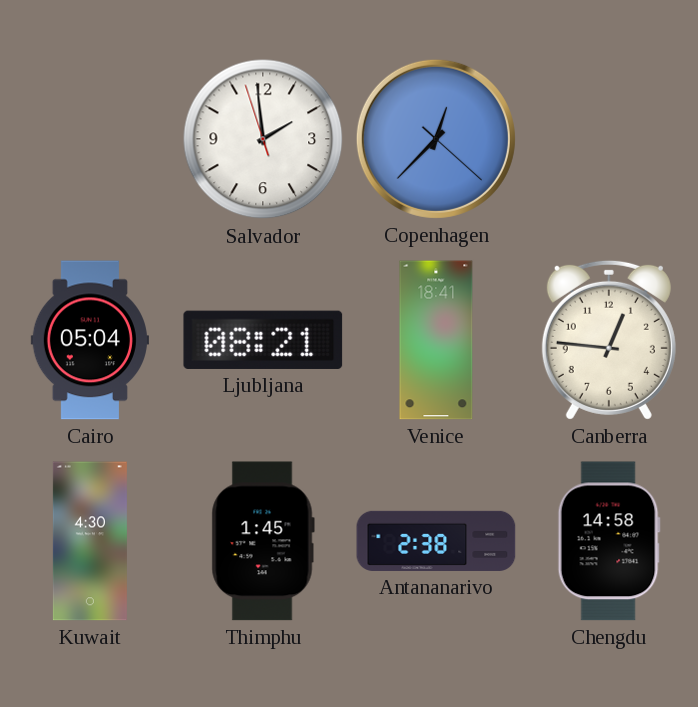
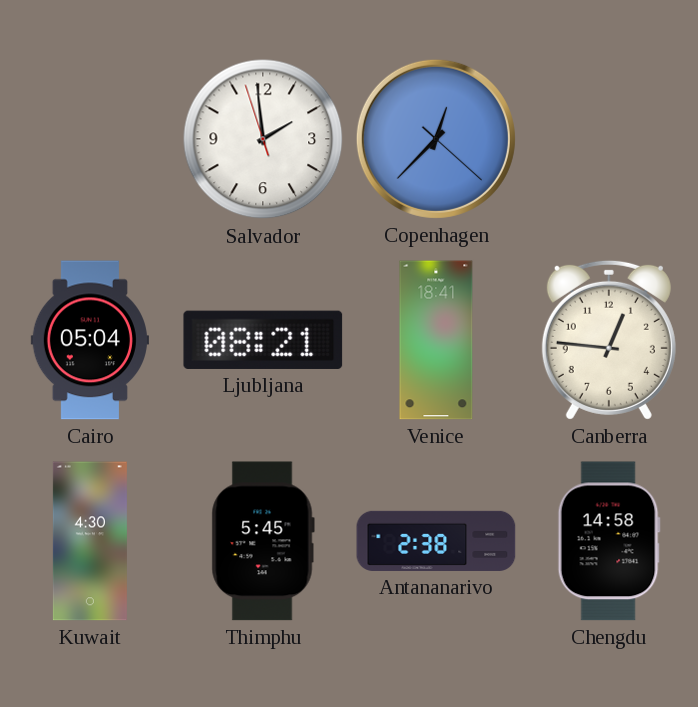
Thimphu: 1:45 -> 5:45 (263, 541)
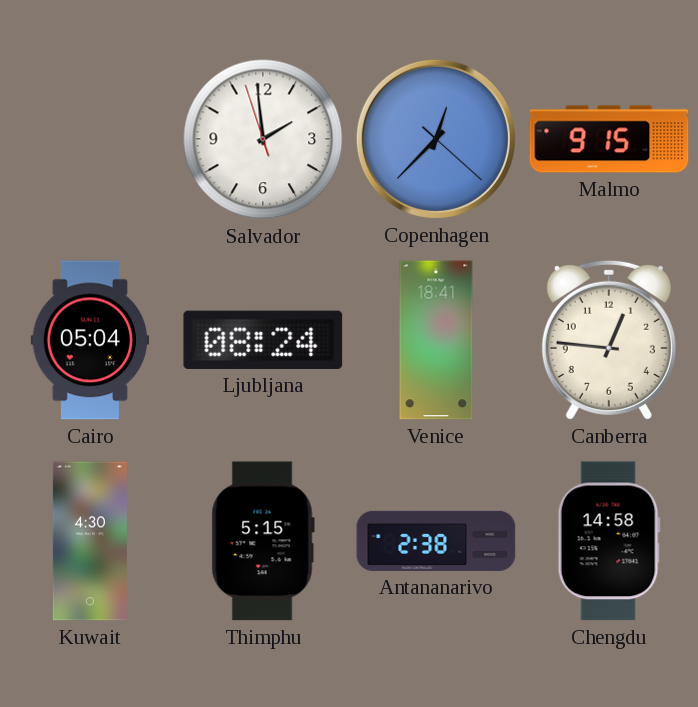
Malmo: none -> 9:15 (609, 139)
Ljubljana: 08:21 -> 08:24 (263, 340)
Thimphu: 5:45 -> 5:15 (263, 541)
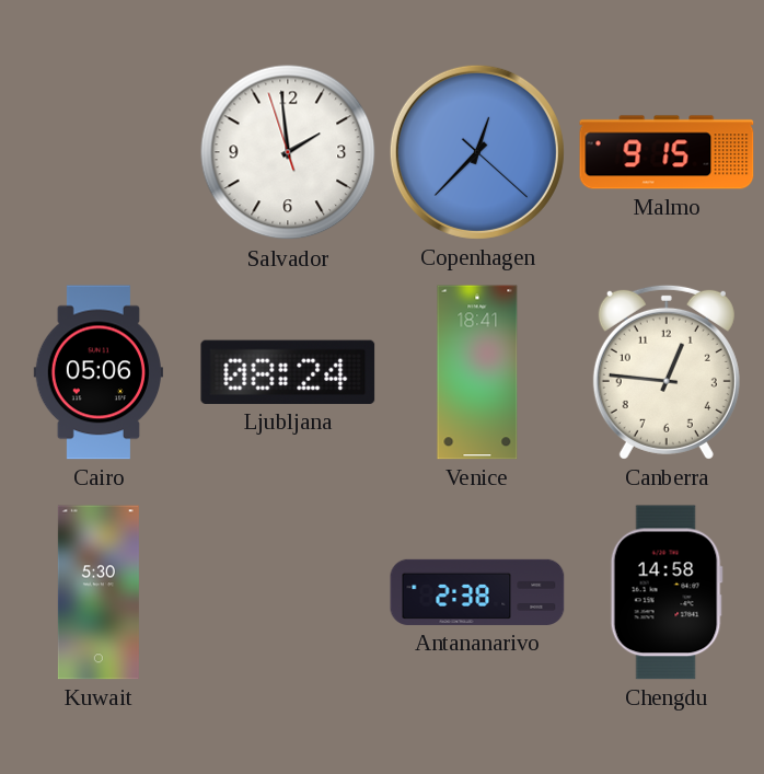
Cairo: 05:04 -> 05:06 (99, 372)
Kuwait: 4:30 -> 5:30 (99, 592)
Thimphu: 5:15 -> none (263, 541)
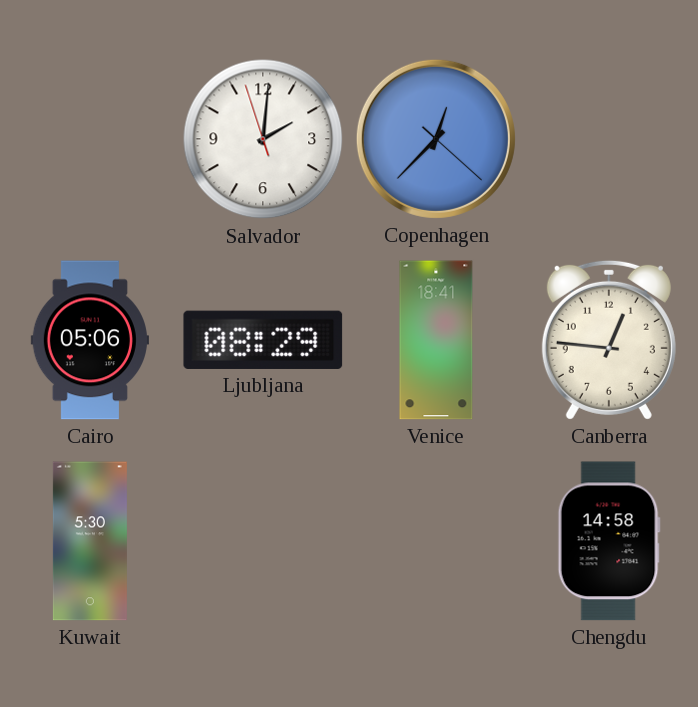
Salvador: 1:58 -> 2:00 (263, 139)
Malmo: 9:15 -> none (667, 152)
Ljubljana: 08:24 -> 08:29 (263, 340)
Antananarivo: 2:38 -> none (477, 592)
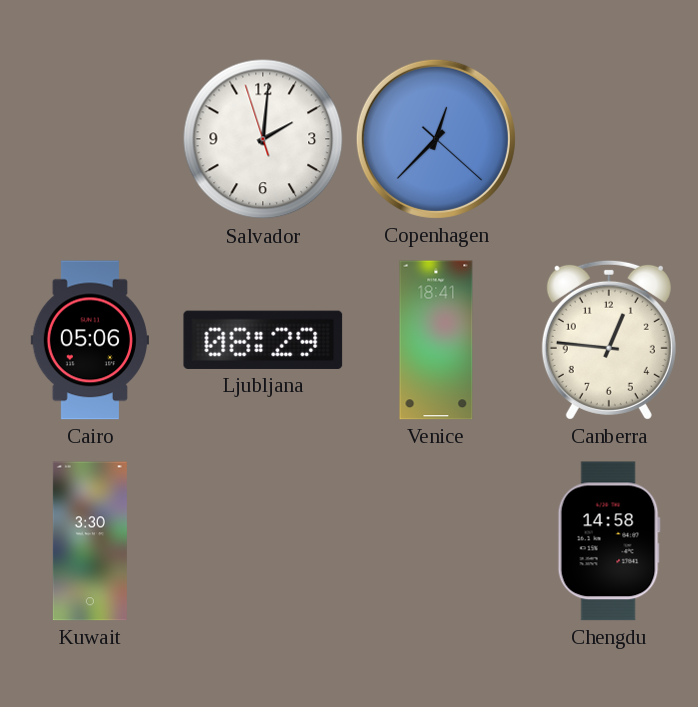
Kuwait: 5:30 -> 3:30 (90, 541)
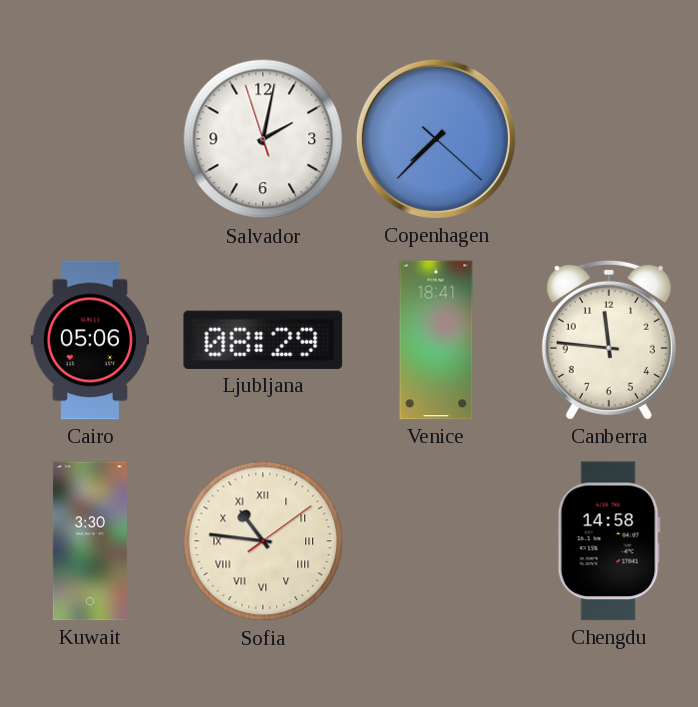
Salvador: 2:00 -> 2:01 (263, 139)
Copenhagen: 12:37 -> 7:37 (436, 139)
Canberra: 12:46 -> 11:46 (609, 340)
Sofia: none -> 10:46 (263, 541)
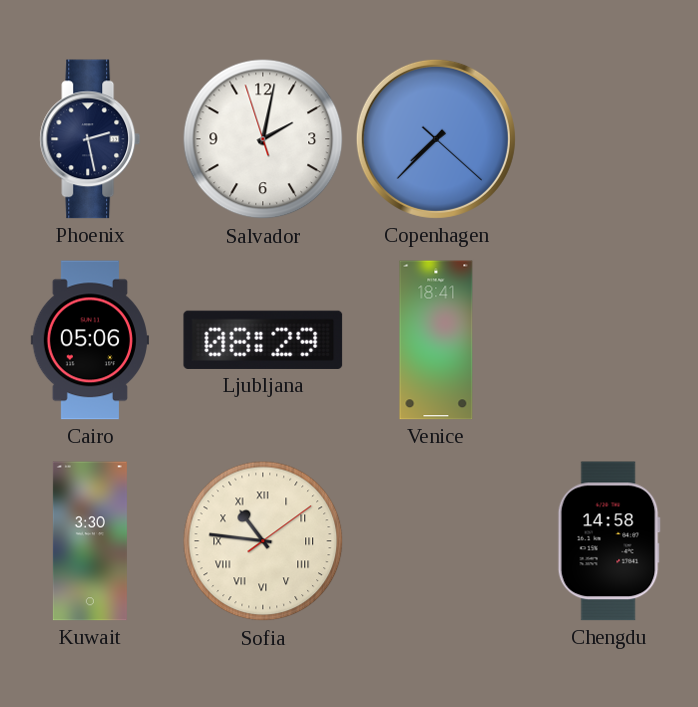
Phoenix: none -> 2:28 (90, 139)
Canberra: 11:46 -> none (609, 340)
